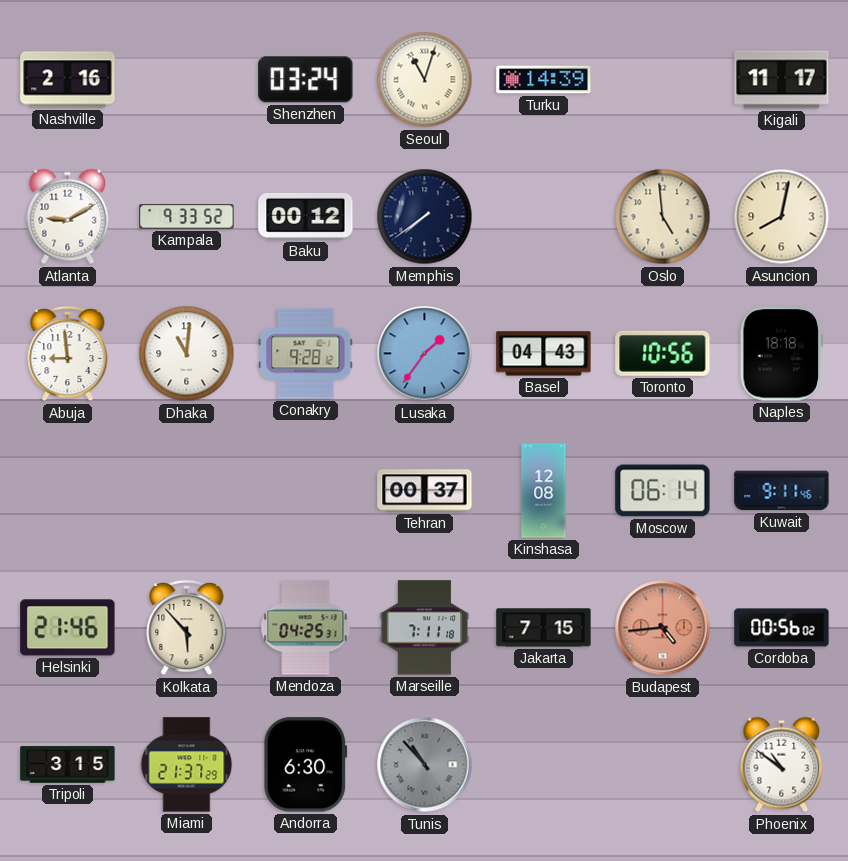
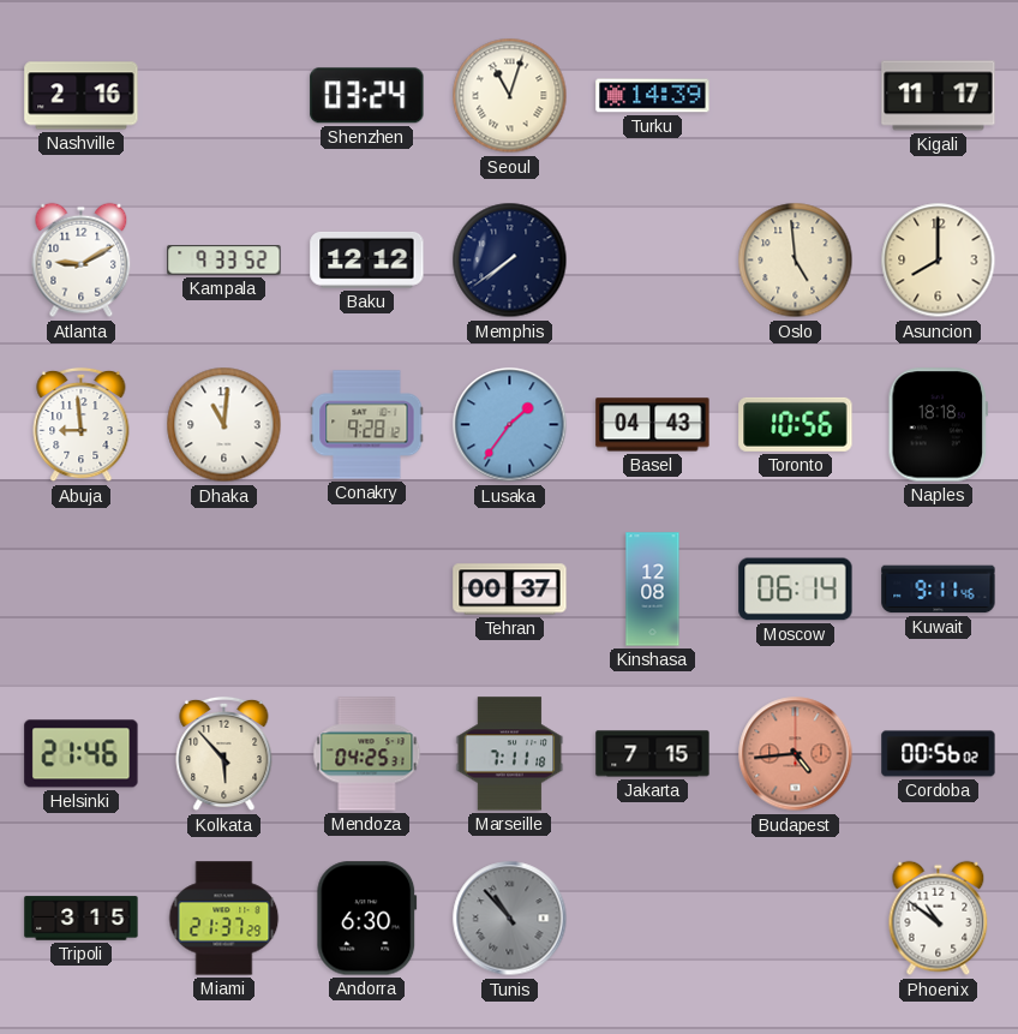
Baku: 00:12 -> 12:12 (367, 259)
Asuncion: 8:02 -> 8:00 (939, 261)
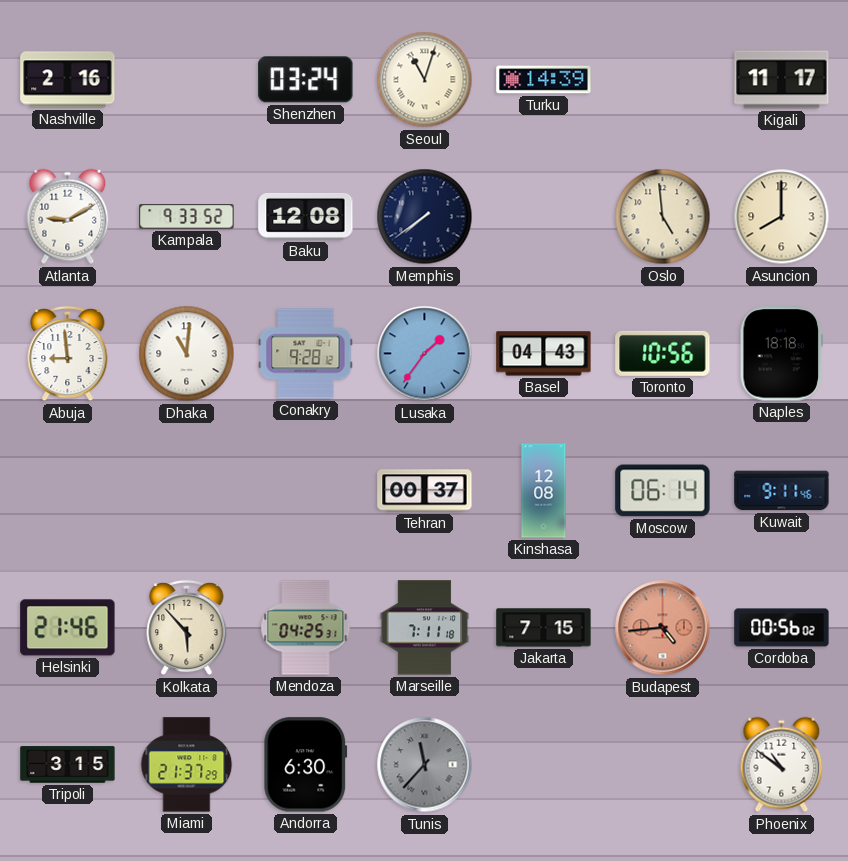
Baku: 12:12 -> 12:08 (306, 216)
Tunis: 10:53 -> 11:37 (425, 765)
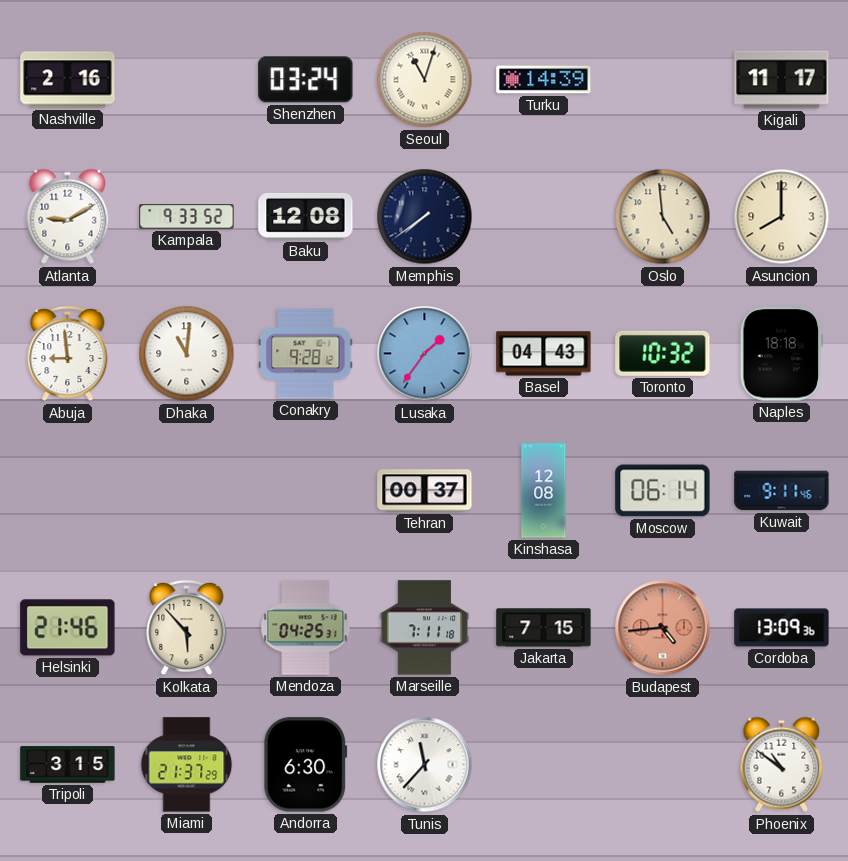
Toronto: 10:56 -> 10:32 (663, 353)
Cordoba: 00:56 -> 13:09 (782, 628)
Tunis dial: grey -> white (425, 765)
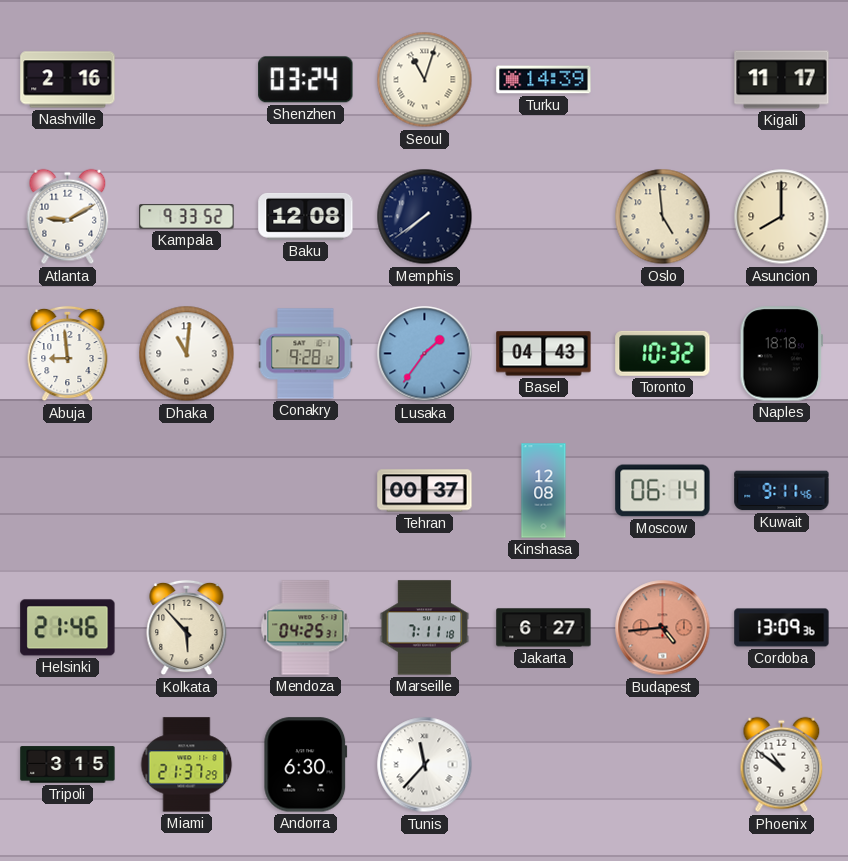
Jakarta: 7:15 -> 6:27 (544, 628)
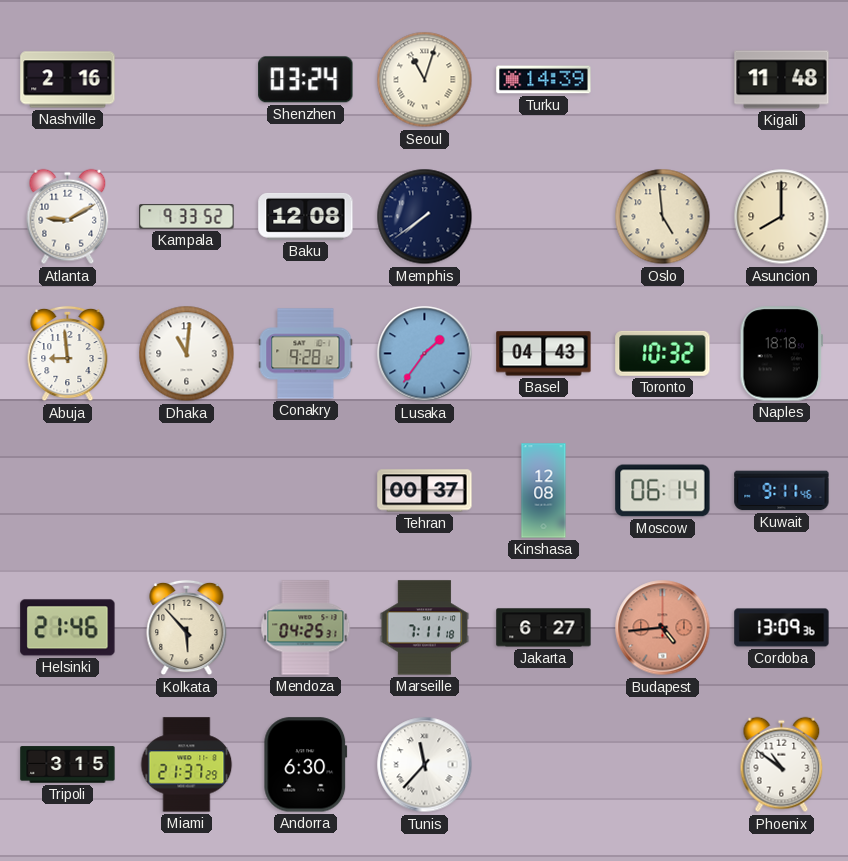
Kigali: 11:17 -> 11:48 (782, 80)
